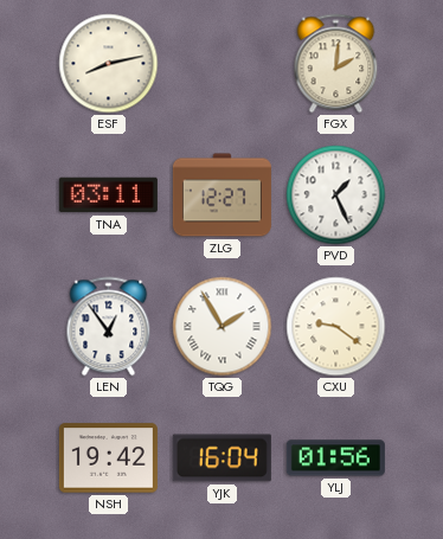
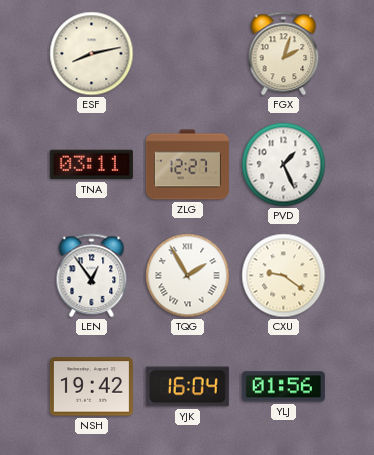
FGX: 2:01 -> 2:03 (284, 54)
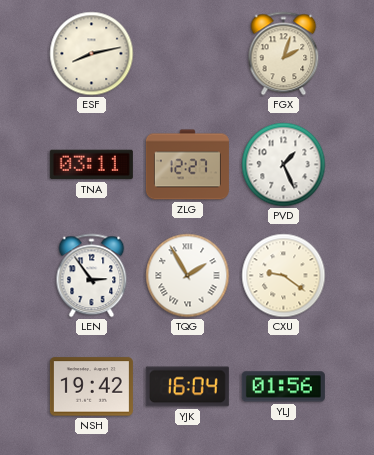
LEN: 12:54 -> 2:54 (92, 276)
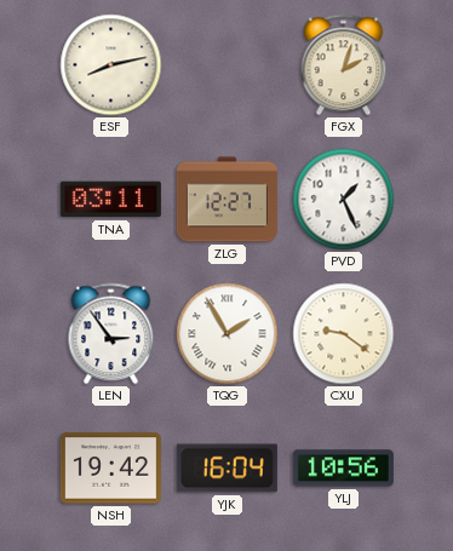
YLJ: 01:56 -> 10:56 (343, 469)
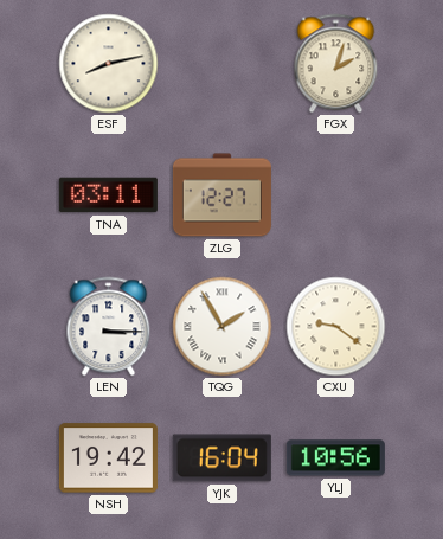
PVD: 1:26 -> none (344, 200)
LEN: 2:54 -> 3:15 (109, 327)
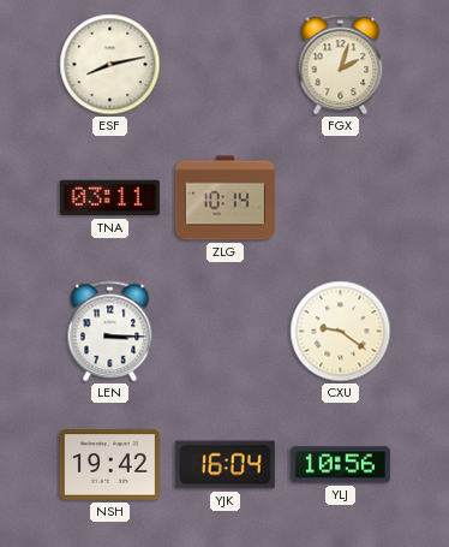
ZLG: 12:27 -> 10:14 (224, 198)
TQG: 1:55 -> none (223, 327)
